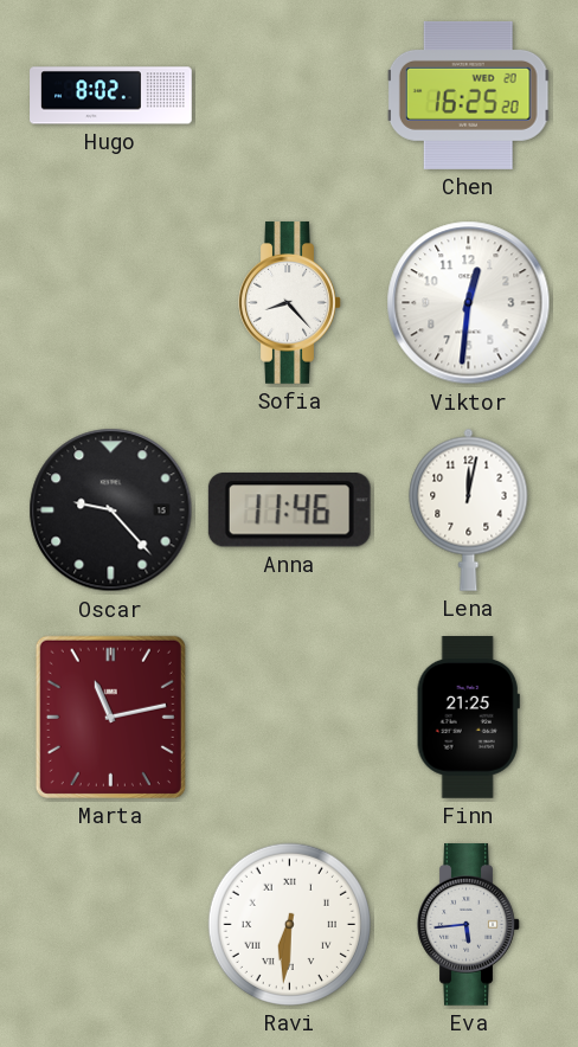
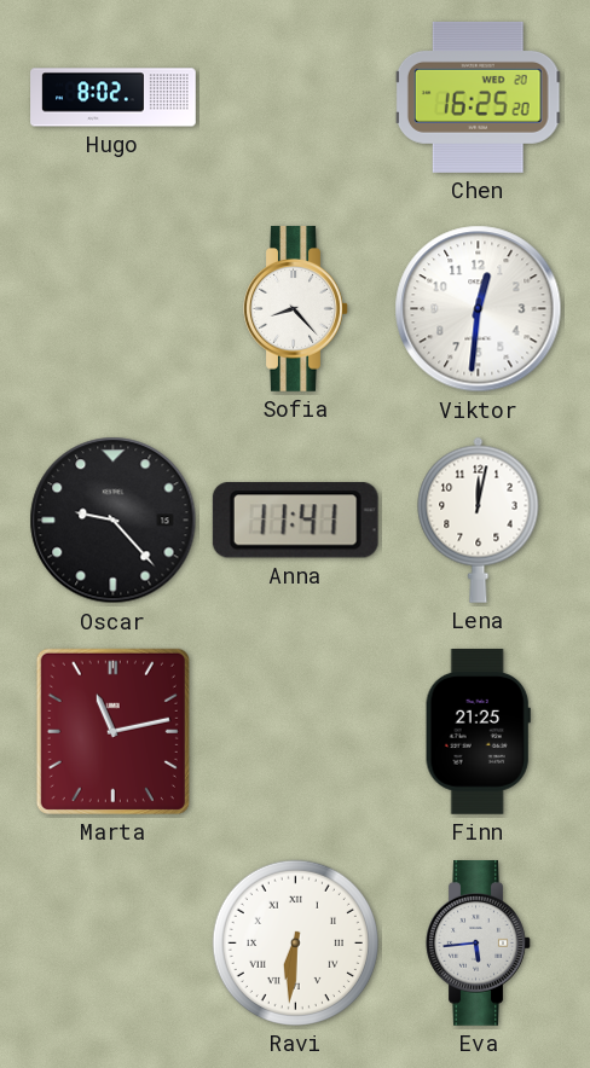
Anna: 11:46 -> 11:41 (295, 521)
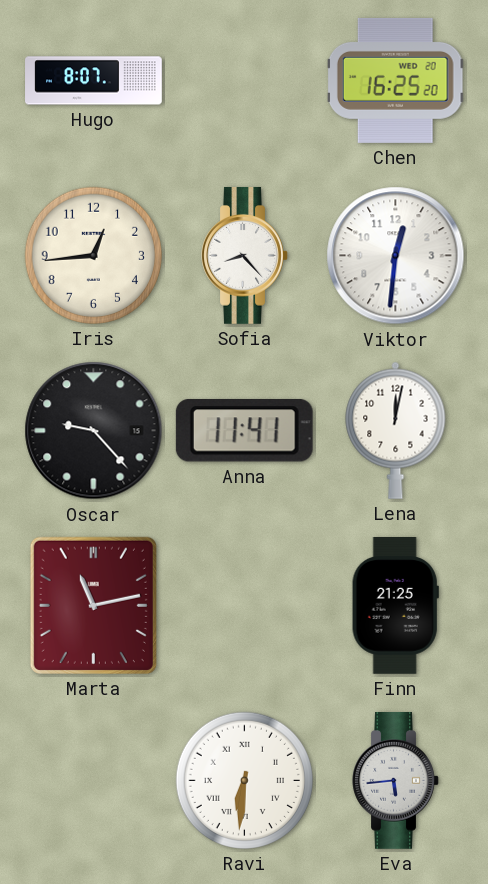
Hugo: 8:02 -> 8:07 (94, 81)
Iris: none -> 12:44 (93, 255)
